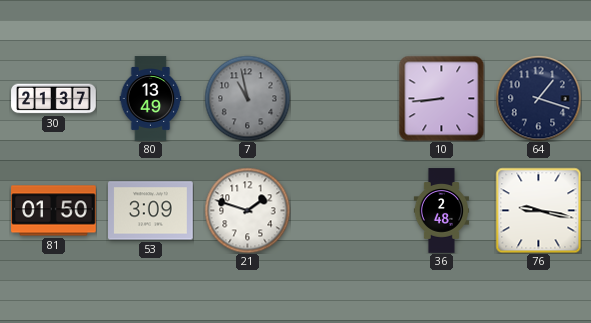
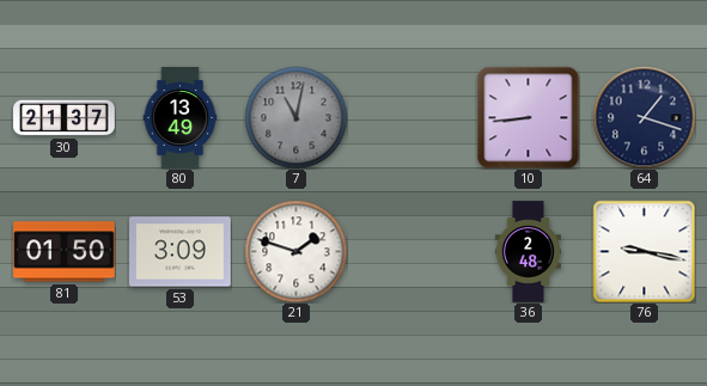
7: 10:58 -> 11:02 (295, 117)
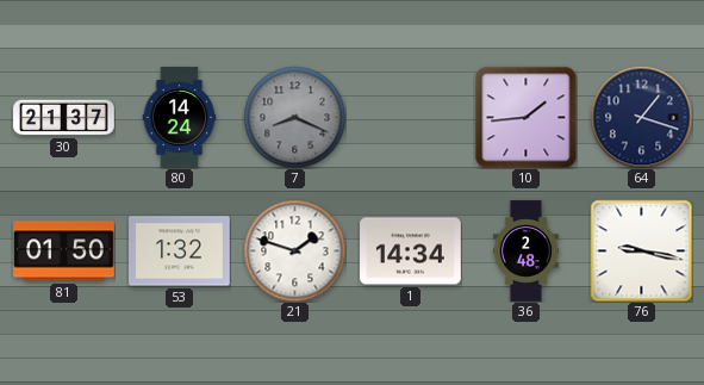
80: 13:49 -> 14:24 (180, 118)
7: 11:02 -> 8:19 (294, 117)
10: 8:44 -> 1:44 (525, 117)
53: 3:09 -> 1:32 (180, 252)
1: none -> 14:34 (411, 252)
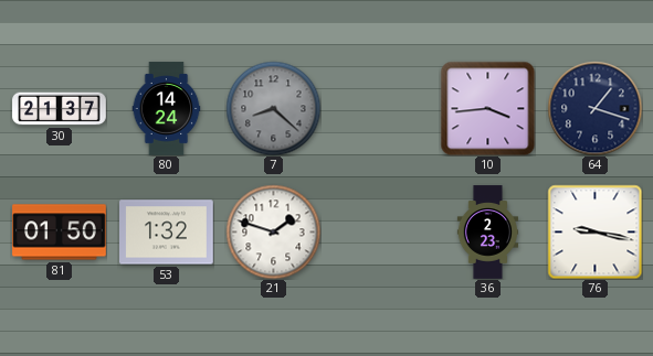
7: 8:19 -> 8:22 (273, 108)
10: 1:44 -> 3:44 (487, 108)
1: 14:34 -> none (411, 252)
36: 2:48 -> 2:23 (487, 233)
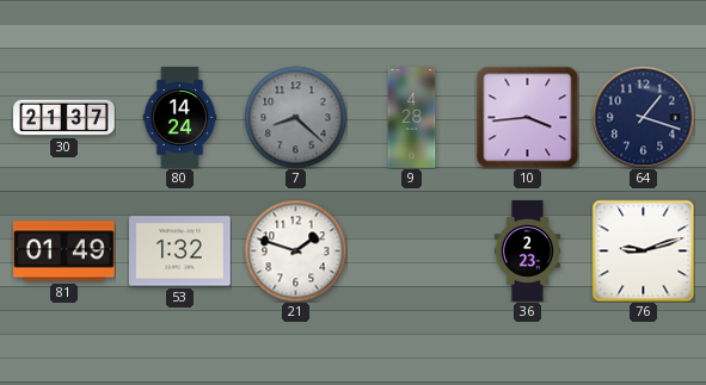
9: none -> 4:28 (412, 118)
81: 01:50 -> 01:49 (65, 252)
76: 9:17 -> 9:12 (643, 250)
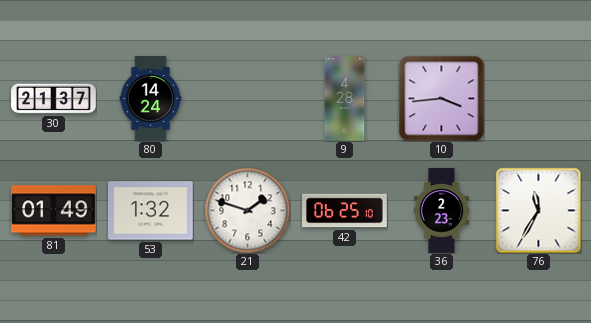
7: 8:22 -> none (295, 117)
64: 1:18 -> none (643, 117)
42: none -> 06:25 (345, 211)
76: 9:12 -> 11:35 (538, 210)
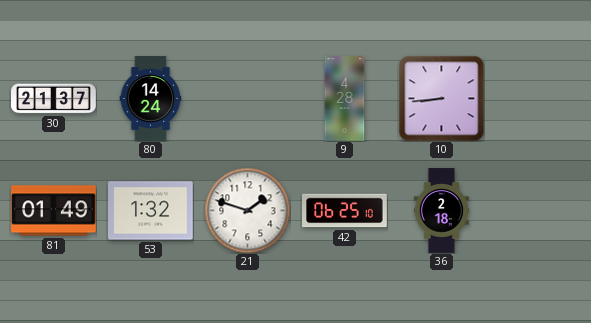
10: 3:44 -> 8:44 (441, 98)
36: 2:23 -> 2:18 (441, 211)
76: 11:35 -> none (538, 210)
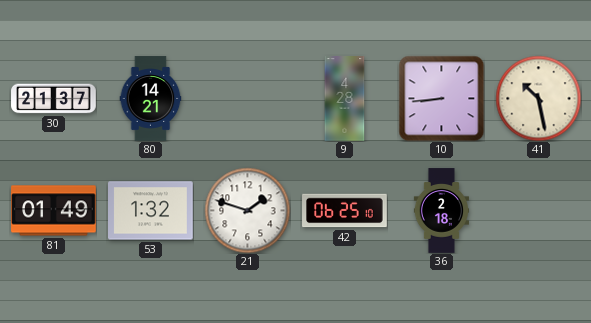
80: 14:24 -> 14:21 (151, 99)
41: none -> 10:28 (538, 98)
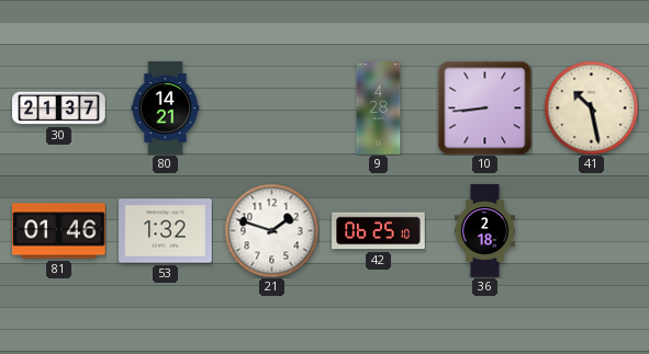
81: 01:49 -> 01:46 (59, 231)
